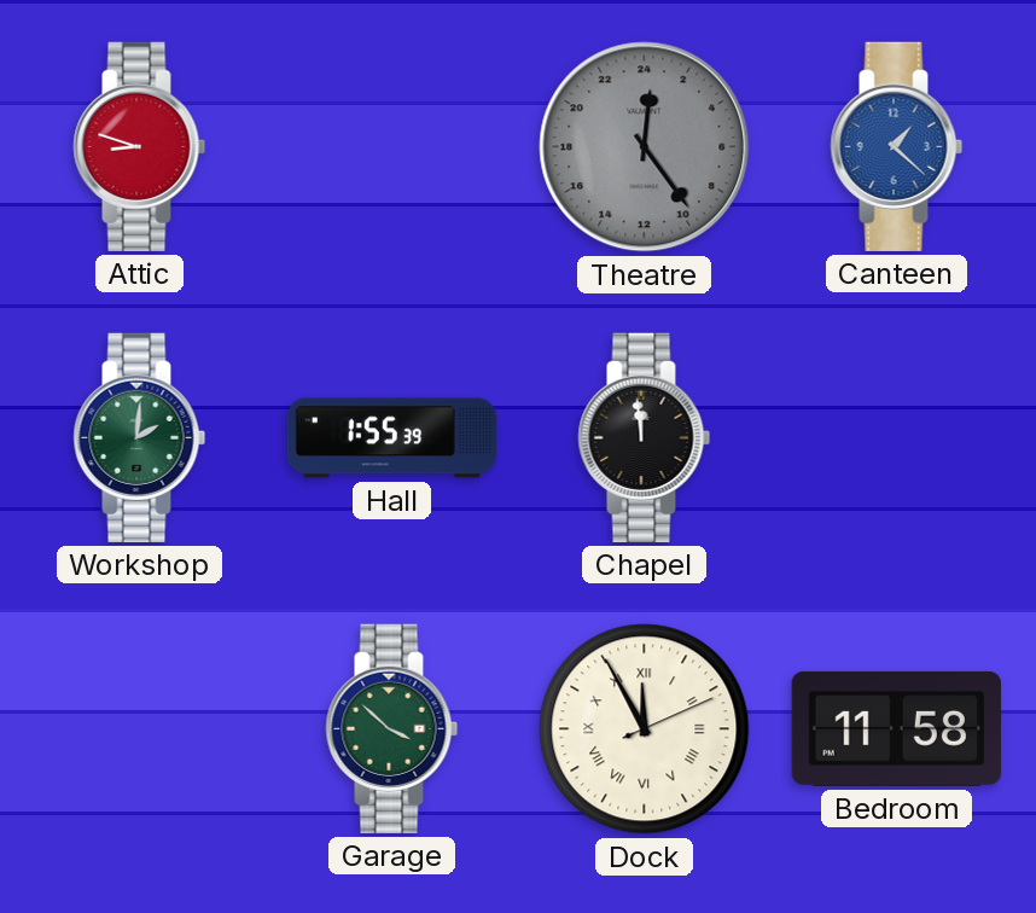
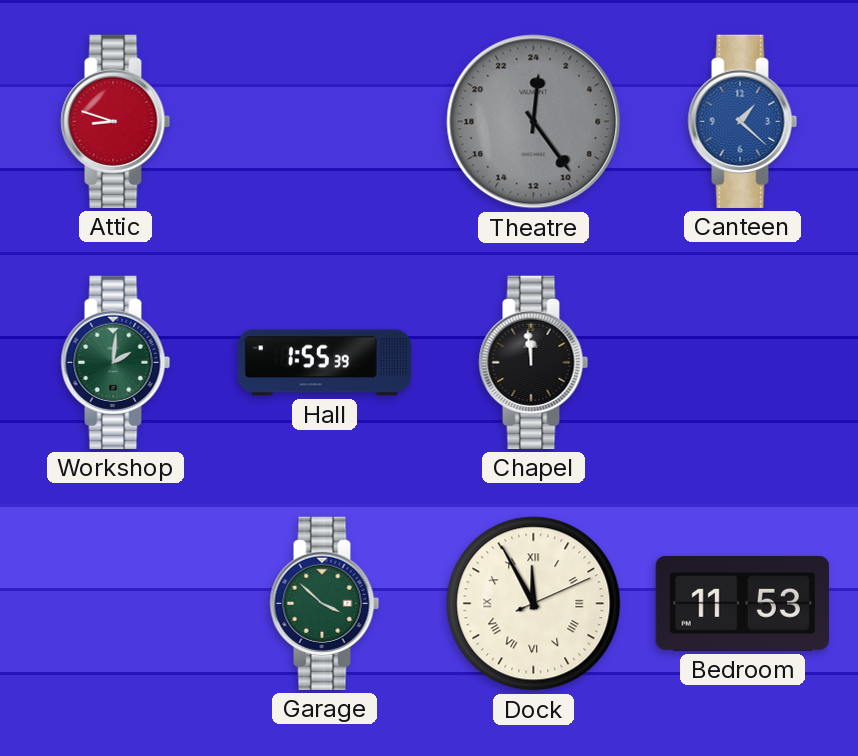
Bedroom: 11:58 -> 11:53 (742, 603)
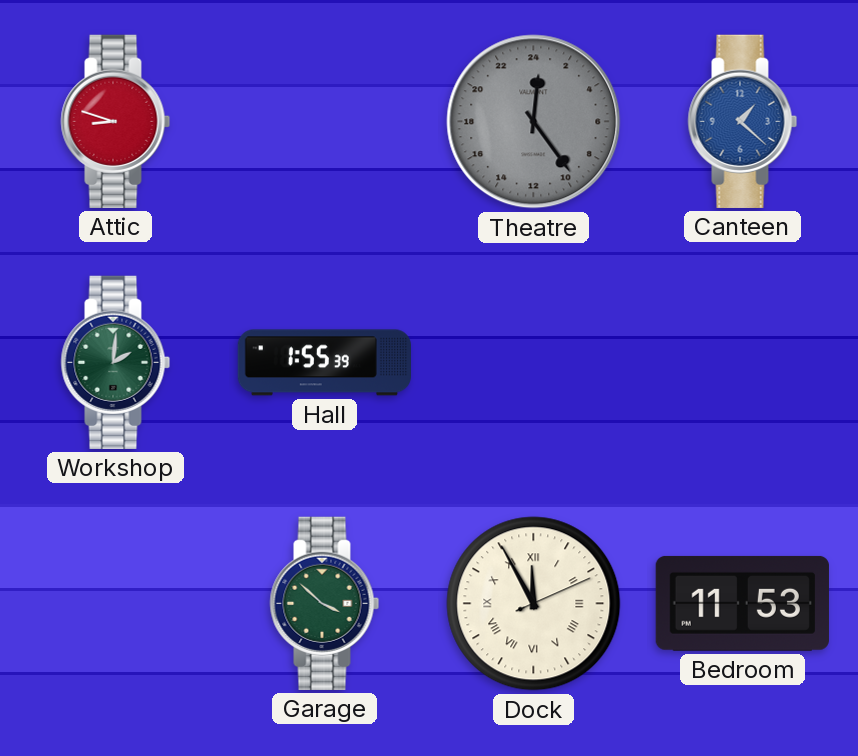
Chapel: 11:59 -> none (534, 362)
